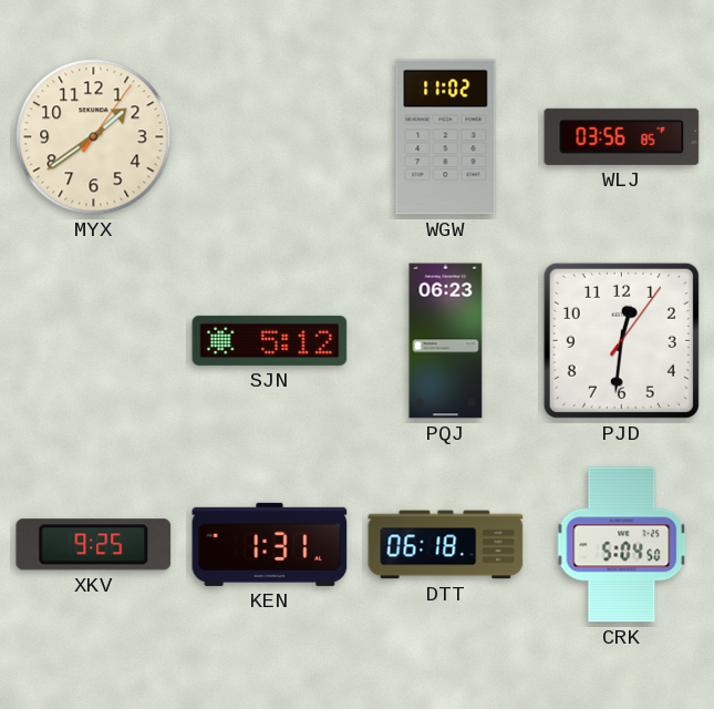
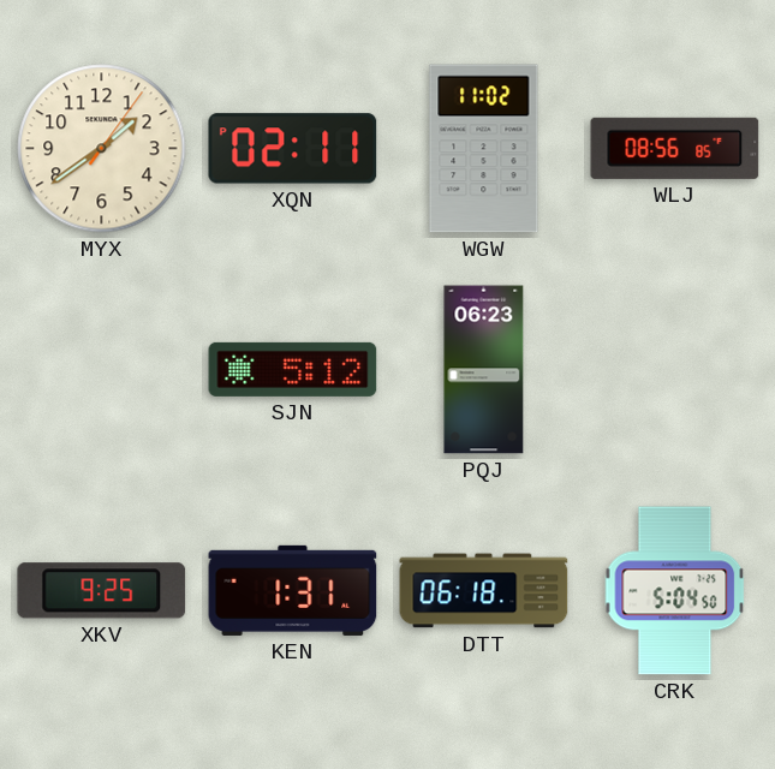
XQN: none -> 02:11 (293, 149)
WLJ: 03:56 -> 08:56 (675, 148)
PJD: 12:31 -> none (621, 340)
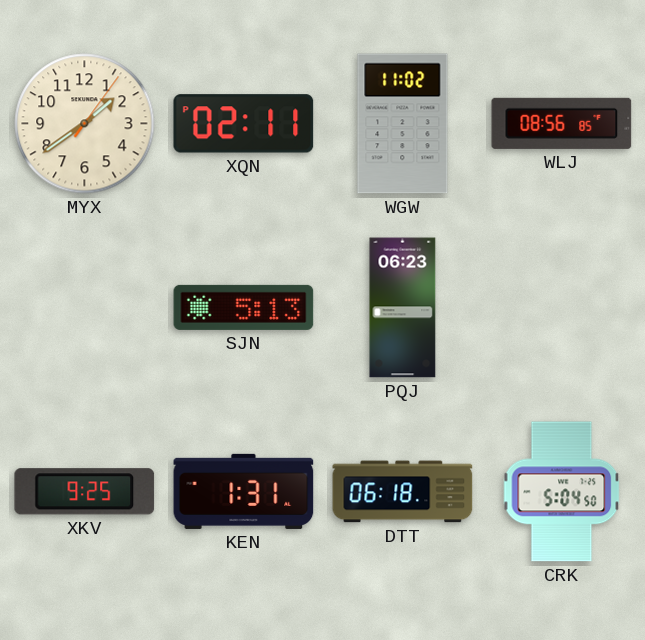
SJN: 5:12 -> 5:13 (244, 307)
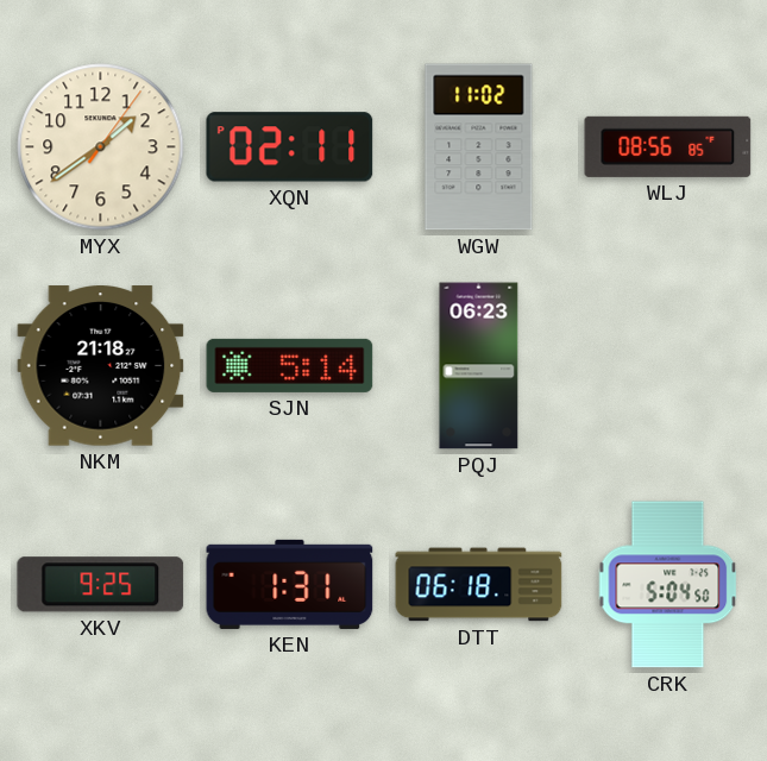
NKM: none -> 21:18 (101, 366)
SJN: 5:13 -> 5:14 (290, 365)
